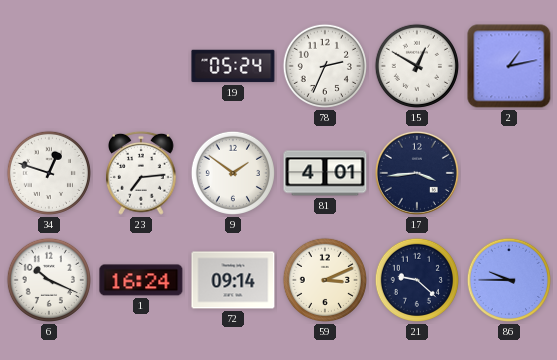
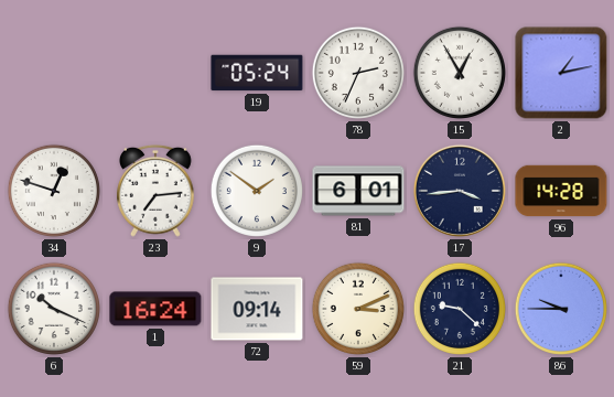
15: 12:50 -> 12:55 (460, 73)
81: 4:01 -> 6:01 (358, 191)
96: none -> 14:28 (561, 191)
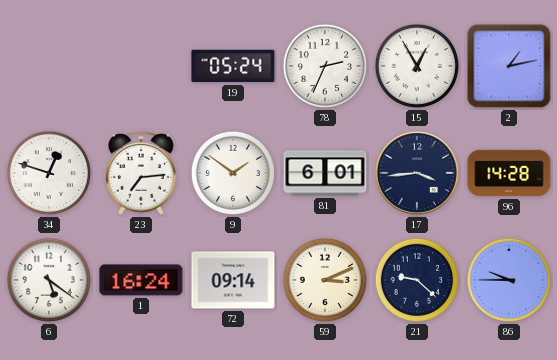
6: 10:19 -> 5:21 (49, 280)
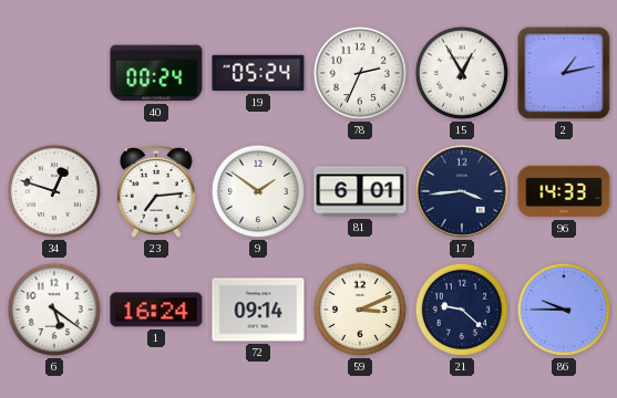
40: none -> 00:24 (156, 73)
96: 14:28 -> 14:33 (564, 191)
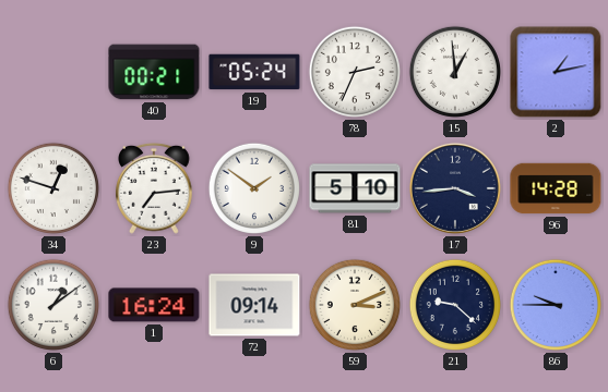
40: 00:24 -> 00:21 (154, 72)
15: 12:55 -> 12:59 (455, 72)
81: 6:01 -> 5:10 (355, 188)
96: 14:33 -> 14:28 (556, 188)
6: 5:21 -> 1:09 (53, 305)
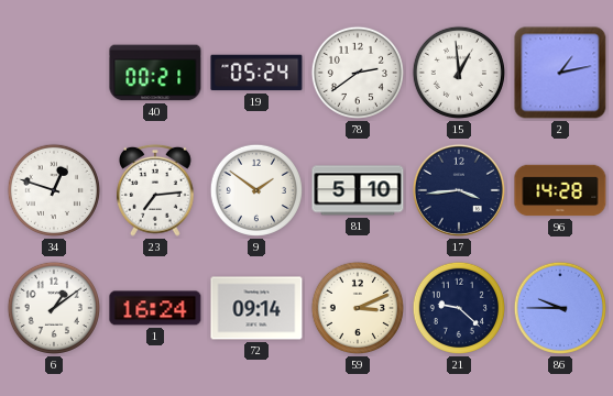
78: 2:34 -> 2:39 (358, 73)
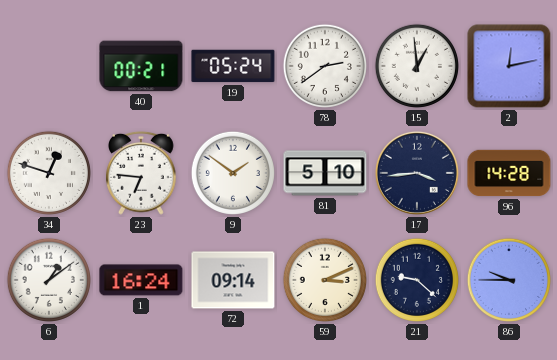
2: 1:13 -> 12:13 (509, 66)
23: 7:14 -> 6:46 (142, 173)
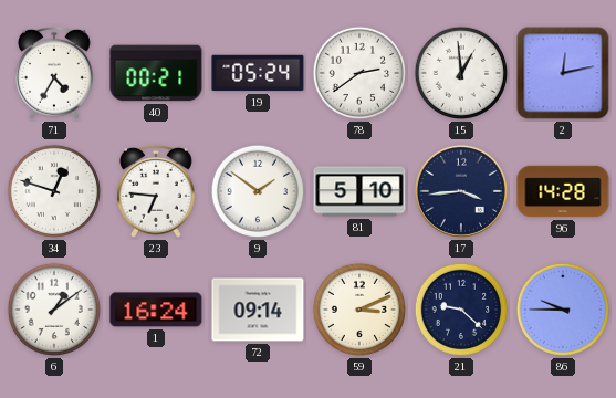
71: none -> 4:35 (55, 73)
